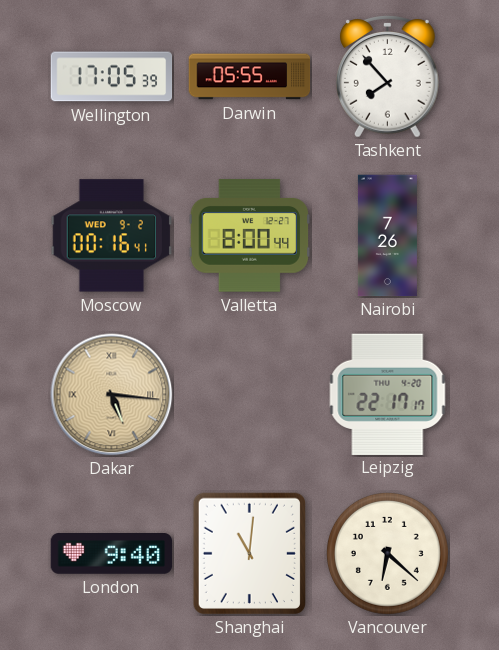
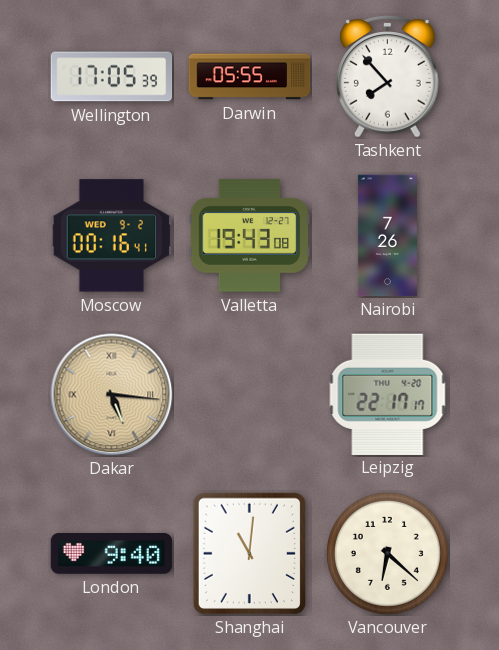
Valletta: 8:00 -> 19:43 (250, 236)
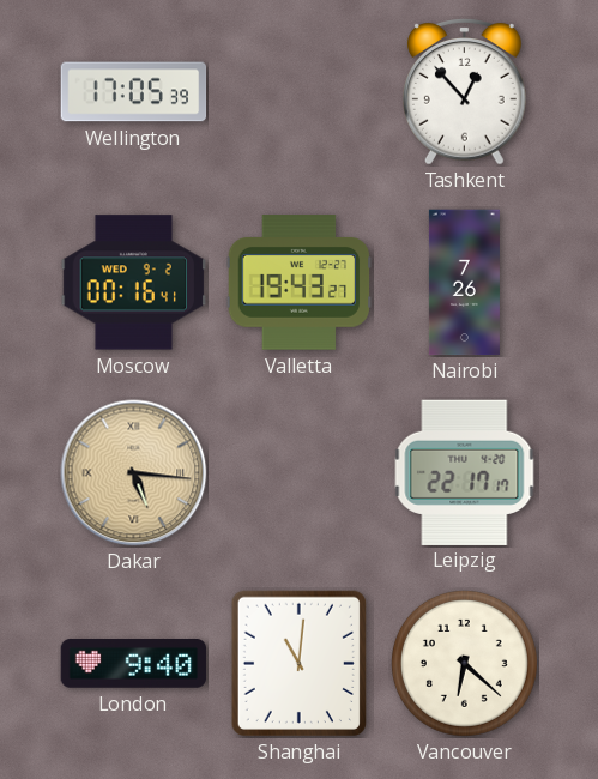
Darwin: 05:55 -> none (250, 77)
Tashkent: 7:53 -> 12:53 (465, 92)
Valletta: 19:43:08 -> 19:43:27 (300, 283)
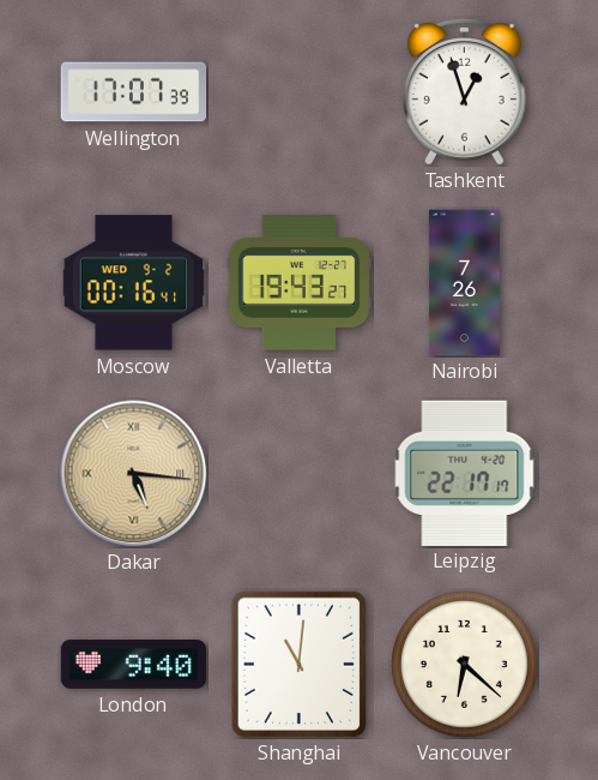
Wellington: 17:05 -> 17:07 (134, 92)
Tashkent: 12:53 -> 12:57 (465, 92)
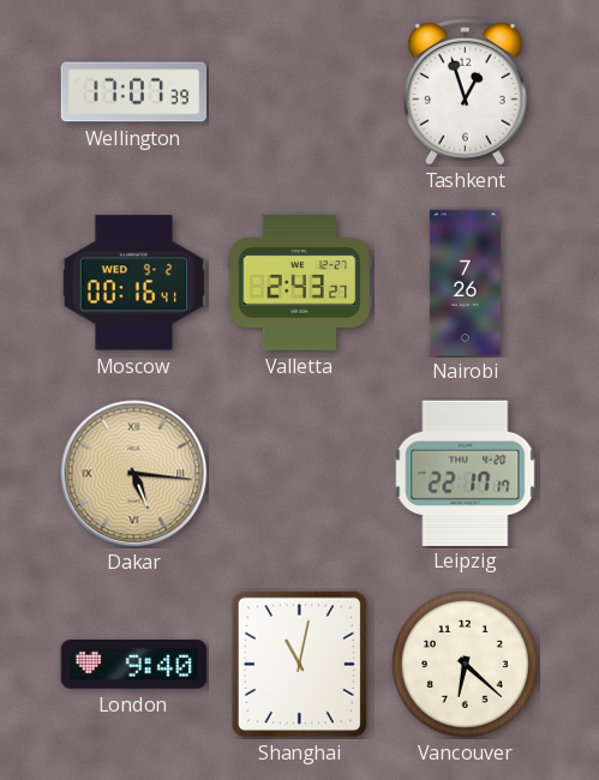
Valletta: 19:43 -> 2:43 (300, 283)
Shanghai: 11:01 -> 11:02 (299, 664)
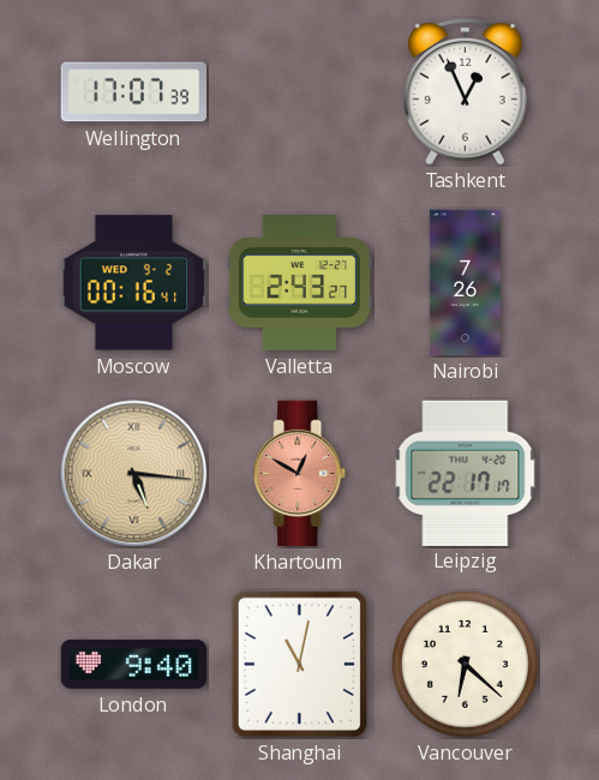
Tashkent: 12:57 -> 12:56 (466, 92)
Khartoum: none -> 12:50 (300, 474)
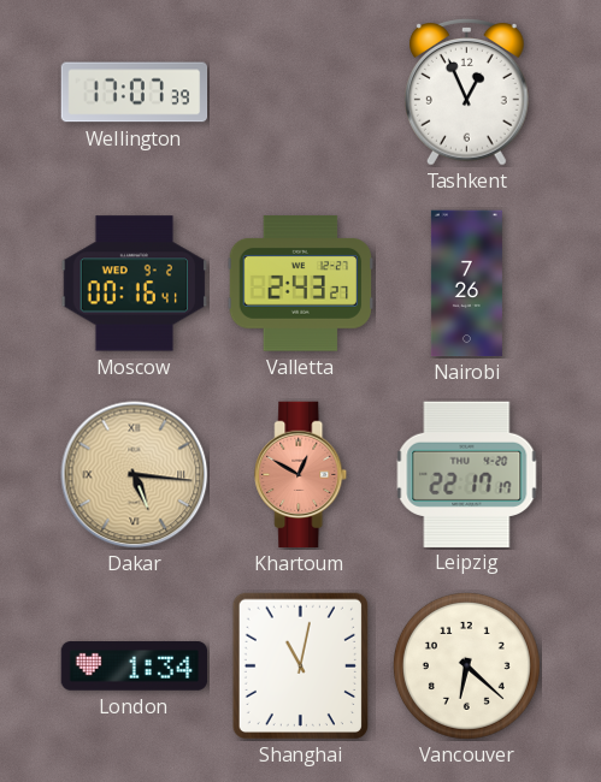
London: 9:40 -> 1:34 (135, 667)
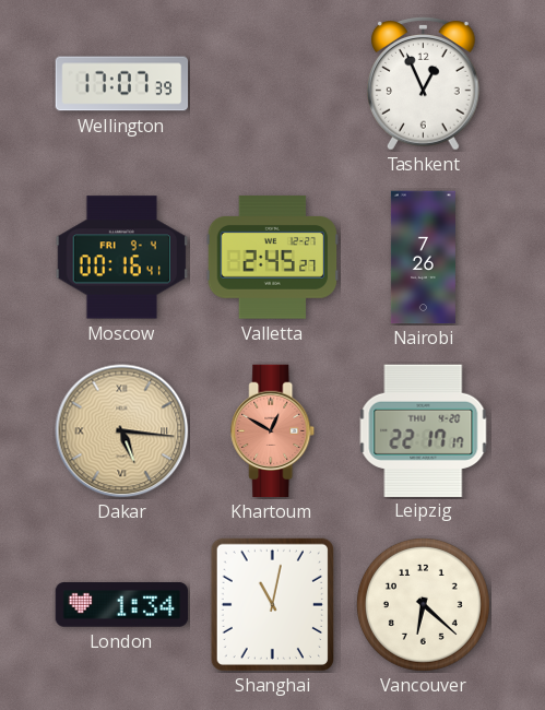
Moscow date: WED 9-2 -> FRI 9-4 (122, 258)
Valletta: 2:43 -> 2:45 (273, 258)
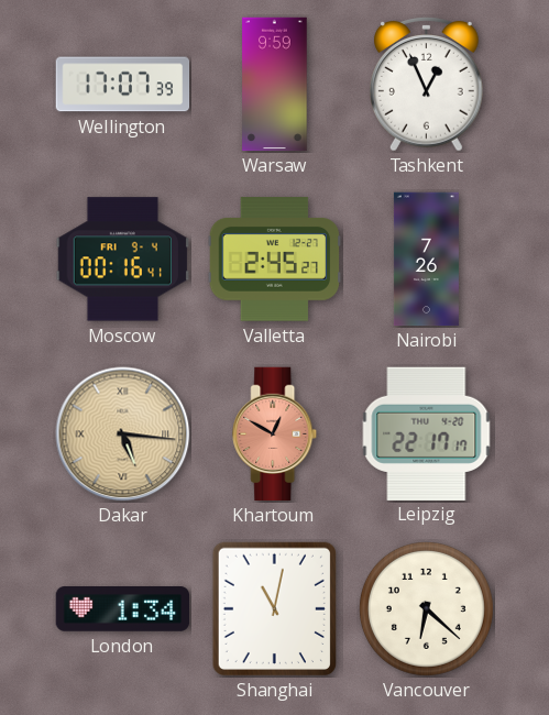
Warsaw: none -> 9:59 (275, 85)
